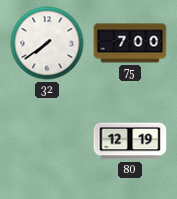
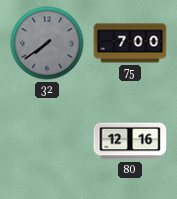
32 dial: white -> grey (47, 43)
80: 12:19 -> 12:16 (130, 141)
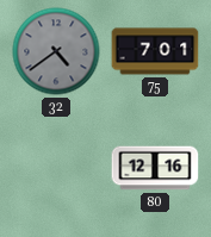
32: 7:39 -> 4:39 (56, 51)
75: 7:00 -> 7:01 (155, 51)
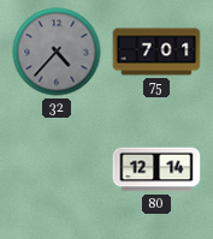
32: 4:39 -> 4:37 (57, 52)
80: 12:16 -> 12:14 (156, 169)
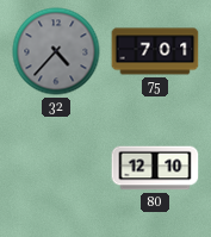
80: 12:14 -> 12:10 (155, 168)
